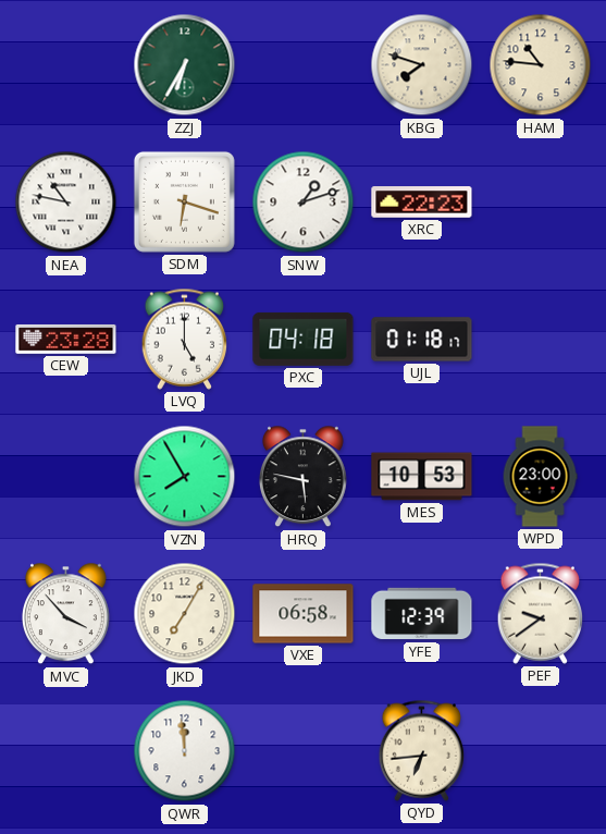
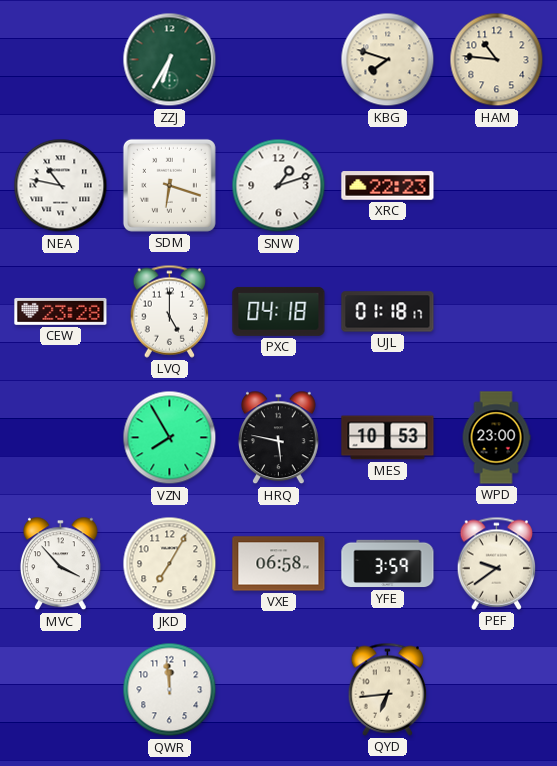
YFE: 12:39 -> 3:59 (388, 564)
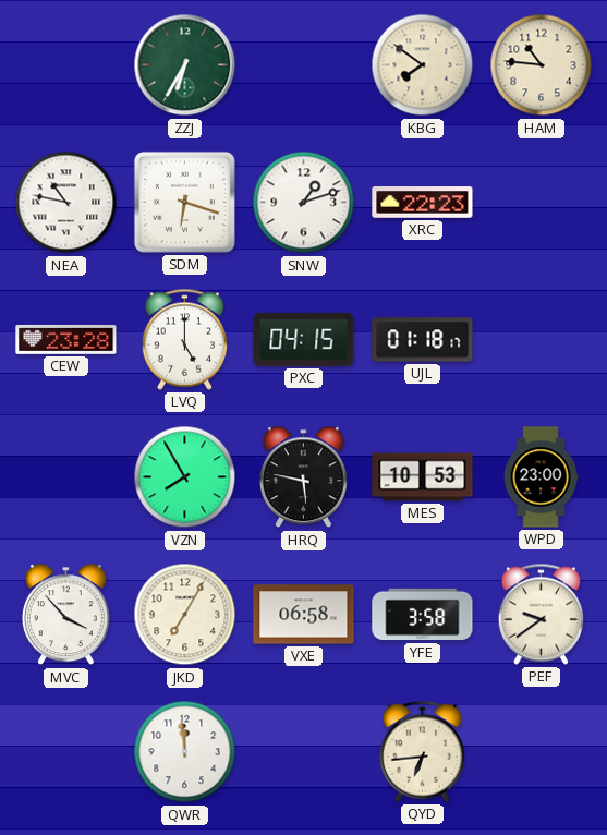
KBG: 7:48 -> 7:51 (423, 65)
PXC: 04:18 -> 04:15 (304, 339)
YFE: 3:59 -> 3:58 (423, 615)
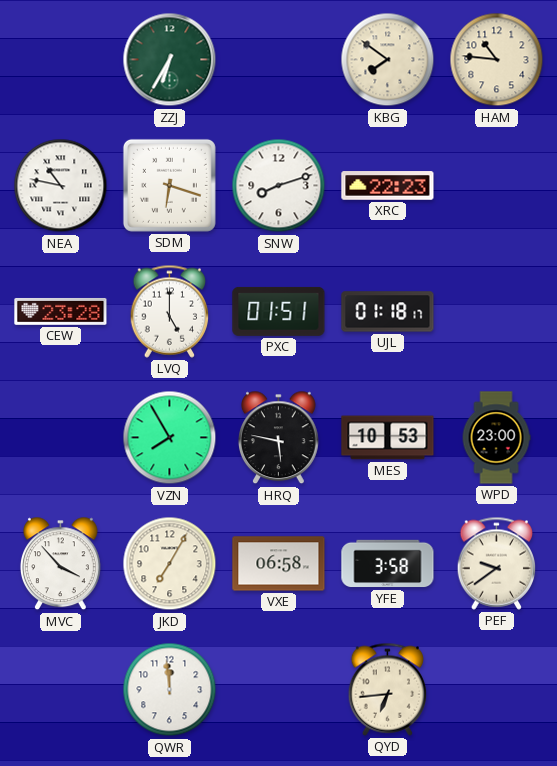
SNW: 1:12 -> 8:12 (279, 186)
PXC: 04:15 -> 01:51 (279, 311)
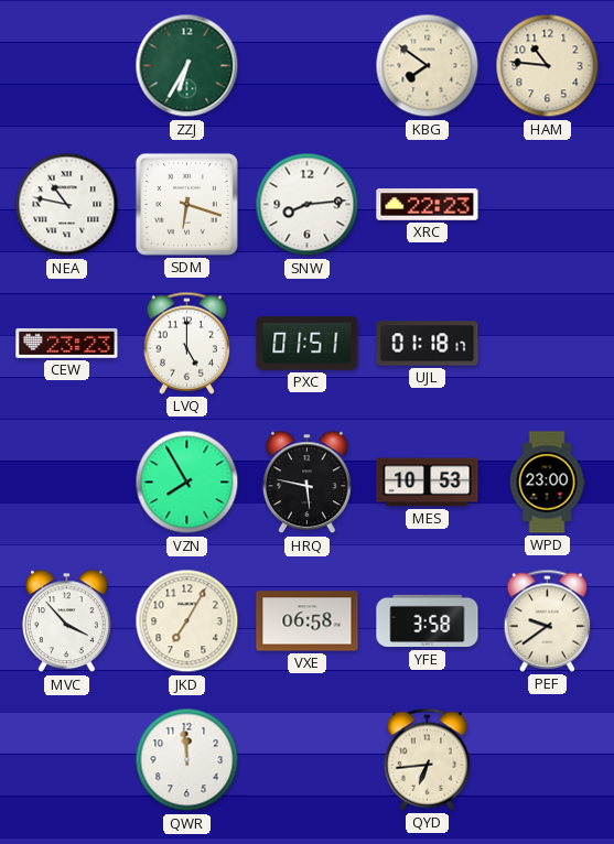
SNW: 8:12 -> 8:14 (308, 205)
CEW: 23:28 -> 23:23 (67, 343)
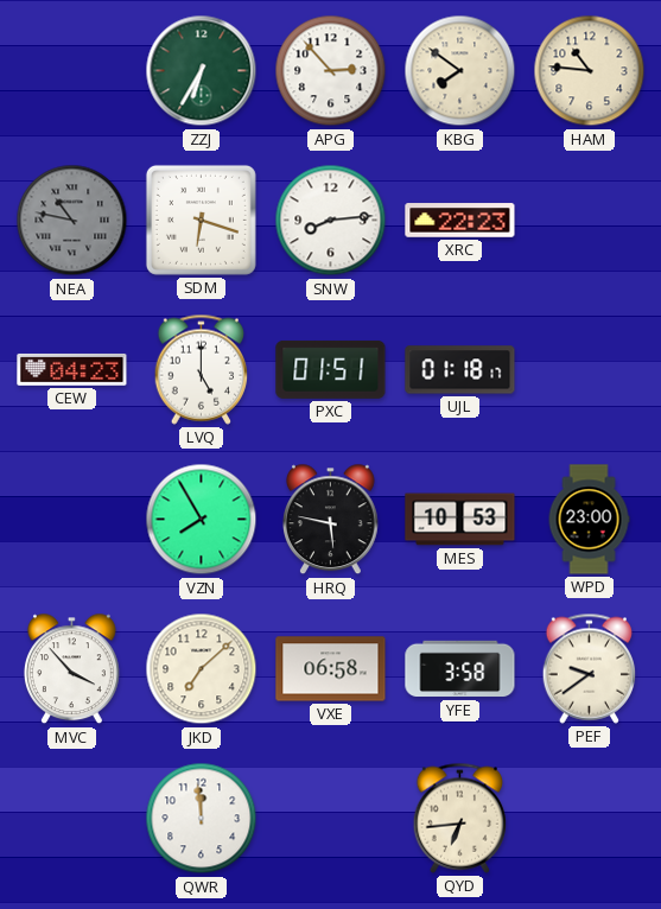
APG: none -> 2:53 (331, 71)
NEA dial: white -> grey (72, 221)
CEW: 23:23 -> 04:23 (72, 369)
JKD: 7:05 -> 7:08 (202, 669)
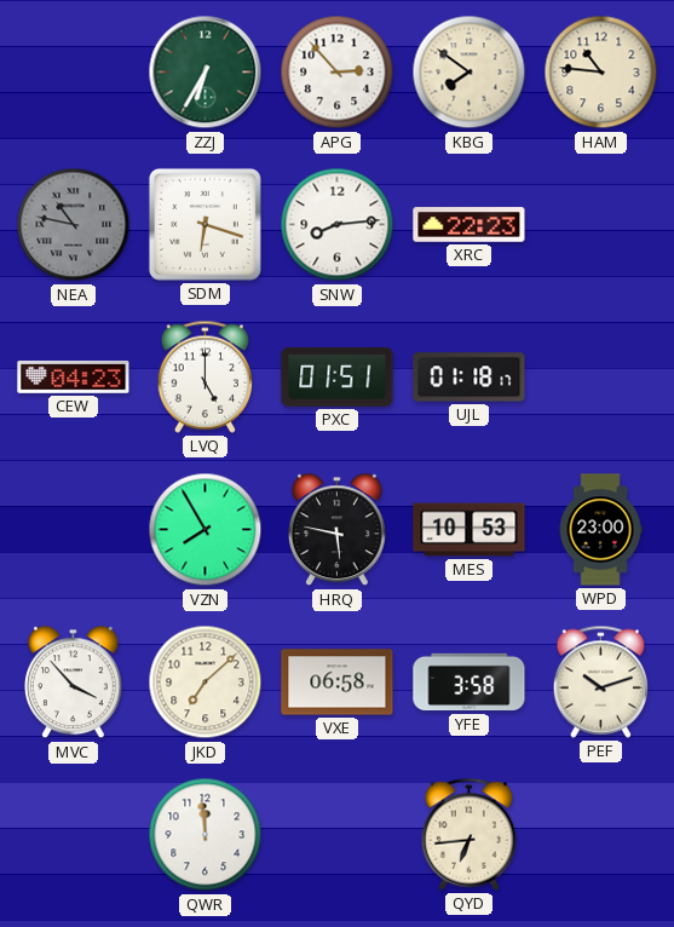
PEF: 9:39 -> 10:12 (601, 681)
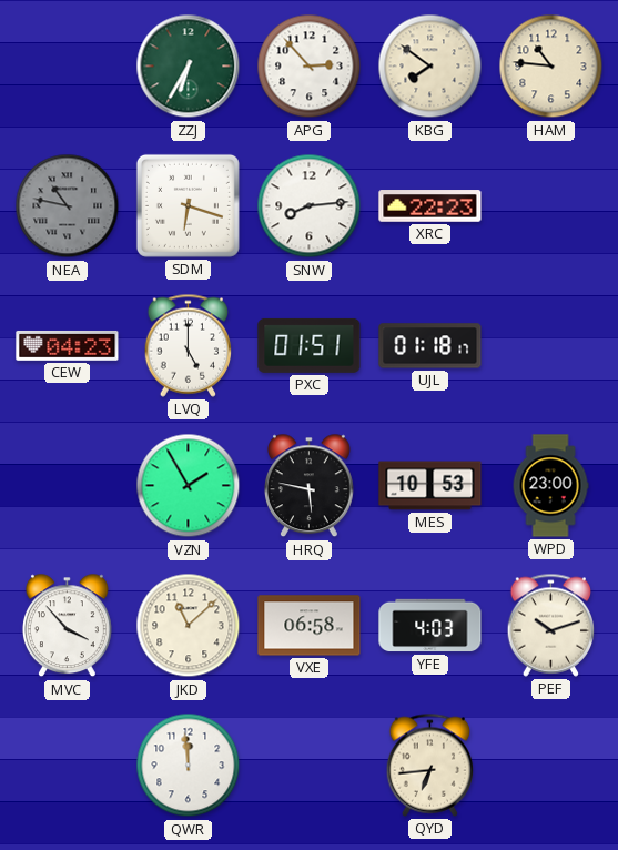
VZN: 7:55 -> 1:55 (189, 486)
JKD: 7:08 -> 11:08 (189, 626)
YFE: 3:58 -> 4:03 (430, 626)
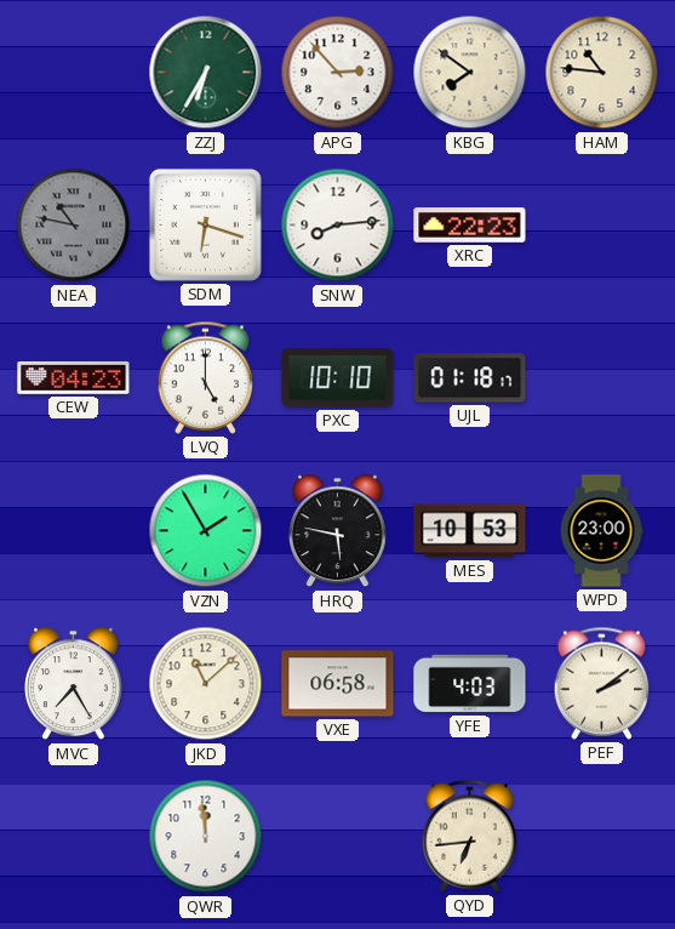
PXC: 01:51 -> 10:10 (338, 377)
MVC: 3:53 -> 7:25 (73, 684)
PEF: 10:12 -> 2:09 (602, 683)
